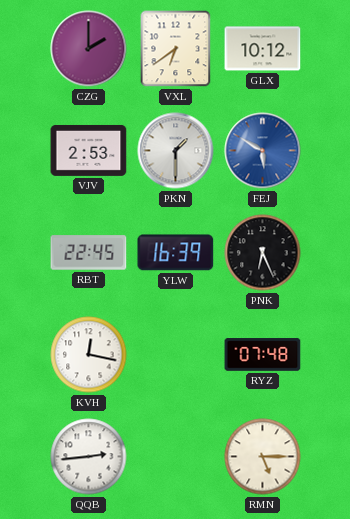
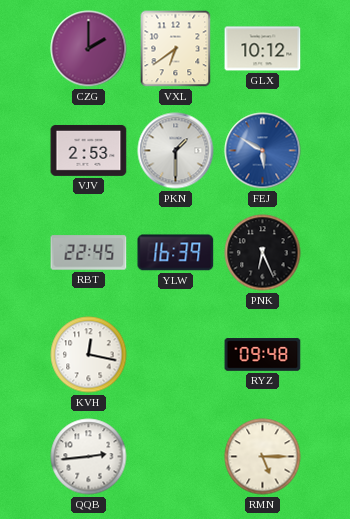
RYZ: 07:48 -> 09:48 (263, 355)
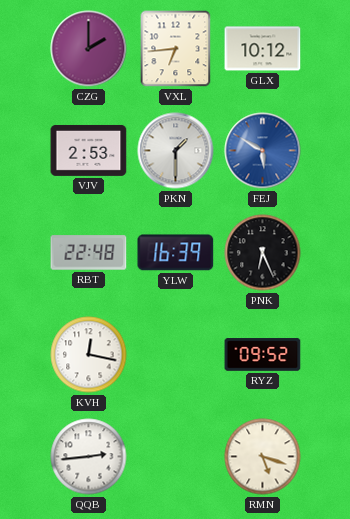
VXL: 6:39 -> 6:44 (176, 49)
RBT: 22:45 -> 22:48 (89, 253)
RYZ: 09:48 -> 09:52 (263, 355)
RMN: 5:15 -> 5:18 (263, 457)
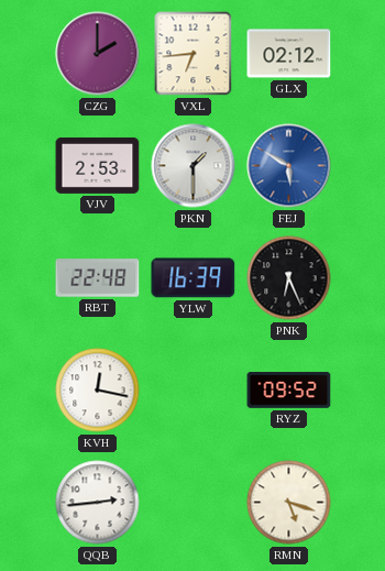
GLX: 10:12 -> 02:12 (289, 54)
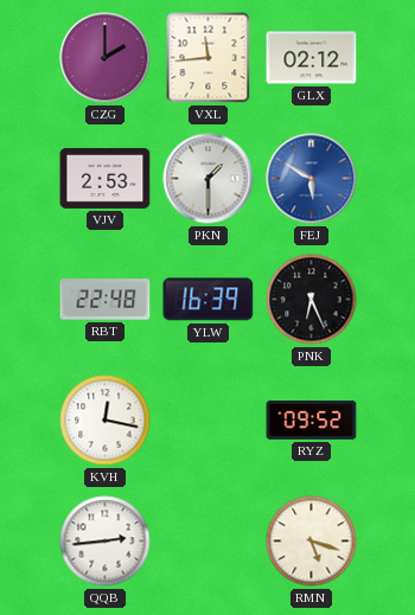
VXL: 6:44 -> 11:44 (209, 58)
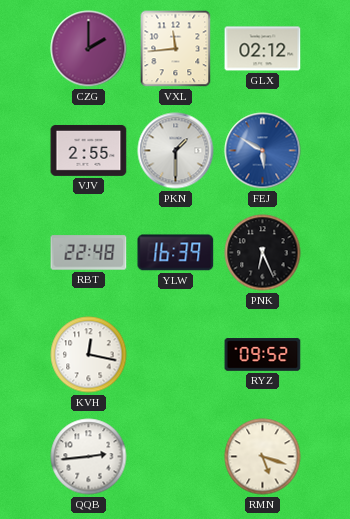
VJV: 2:53 -> 2:55 (89, 150)
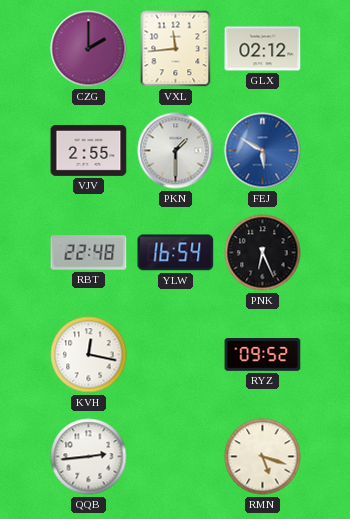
YLW: 16:39 -> 16:54 (176, 253)
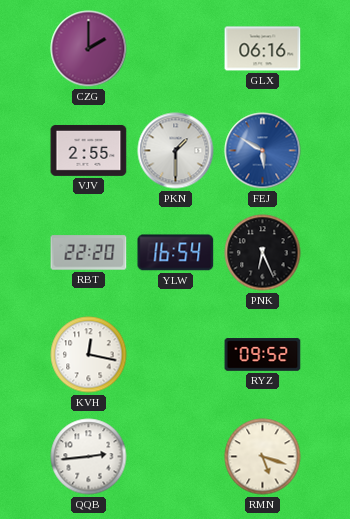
VXL: 11:44 -> none (176, 49)
GLX: 02:12 -> 06:16 (263, 49)
RBT: 22:48 -> 22:20 (89, 253)
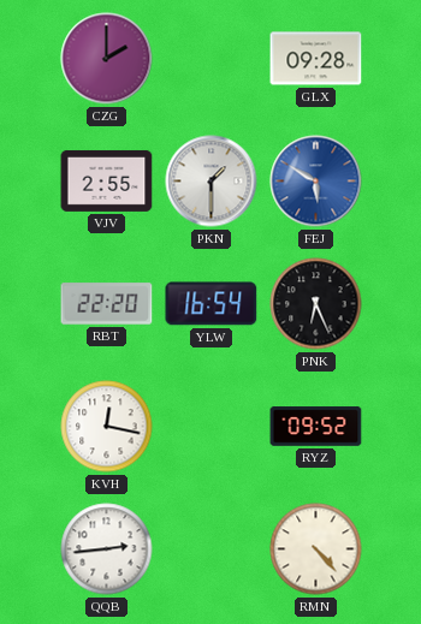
GLX: 06:16 -> 09:28 (316, 59)
RMN: 5:18 -> 4:23 (316, 549)
